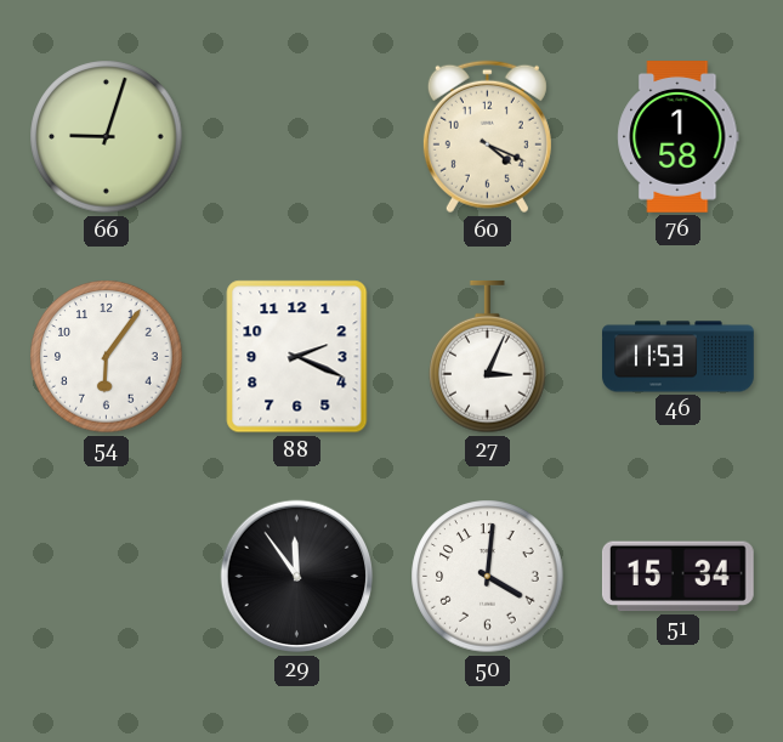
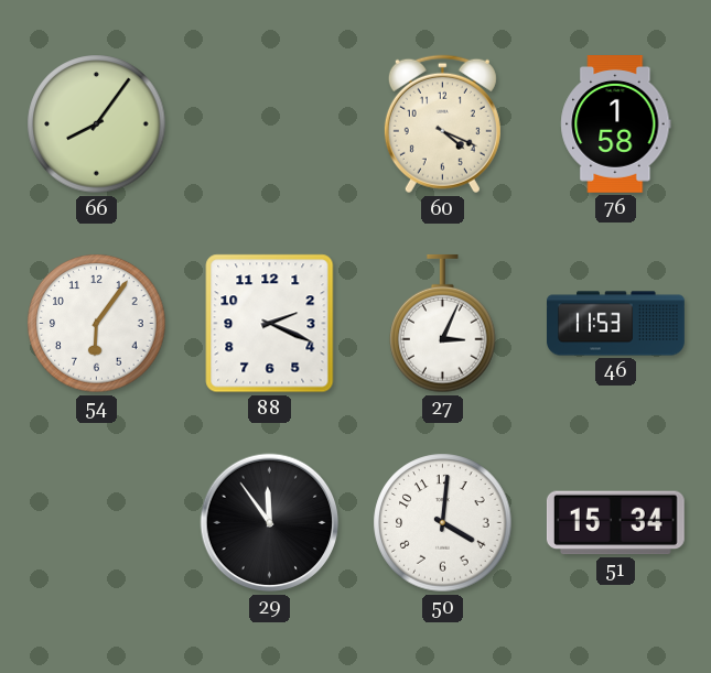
66: 9:03 -> 8:06 (97, 124)
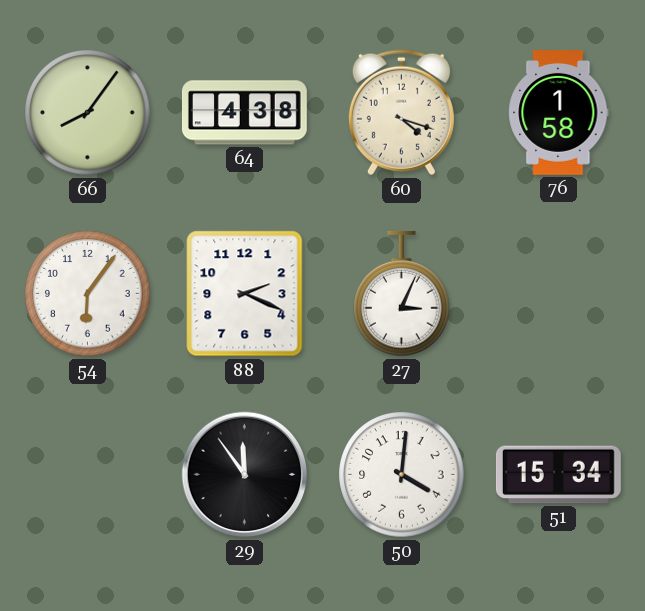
64: none -> 4:38 (244, 113)
60: 4:19 -> 4:18 (401, 113)
46: 11:53 -> none (616, 324)
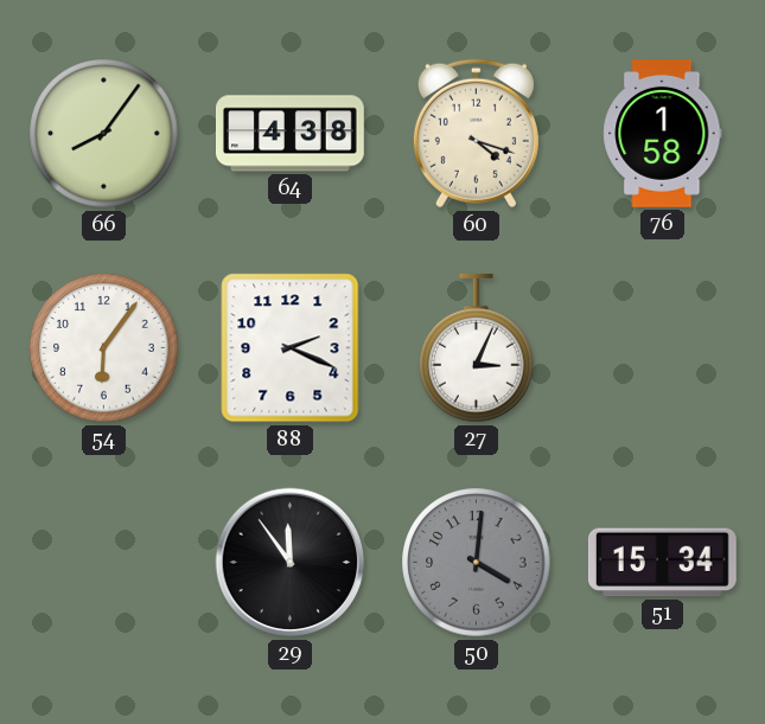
50 dial: white -> grey (477, 563)
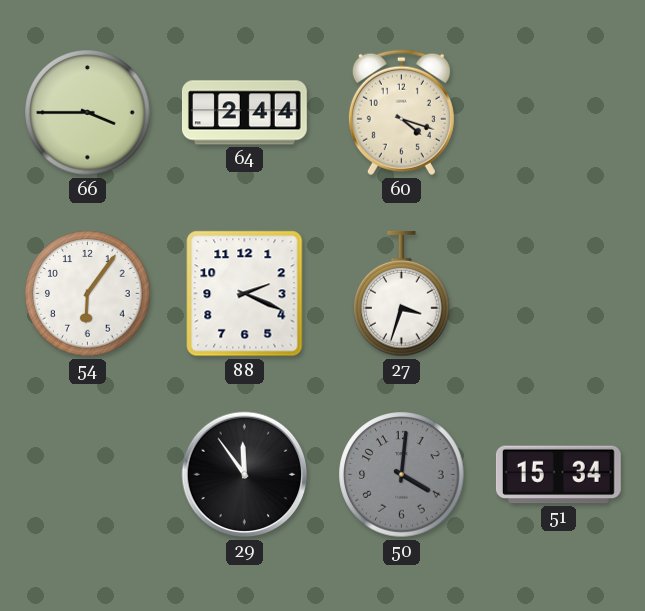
66: 8:06 -> 3:45 (88, 113)
64: 4:38 -> 2:44 (244, 113)
76: 1:58 -> none (663, 134)
27: 3:04 -> 3:33 (402, 294)
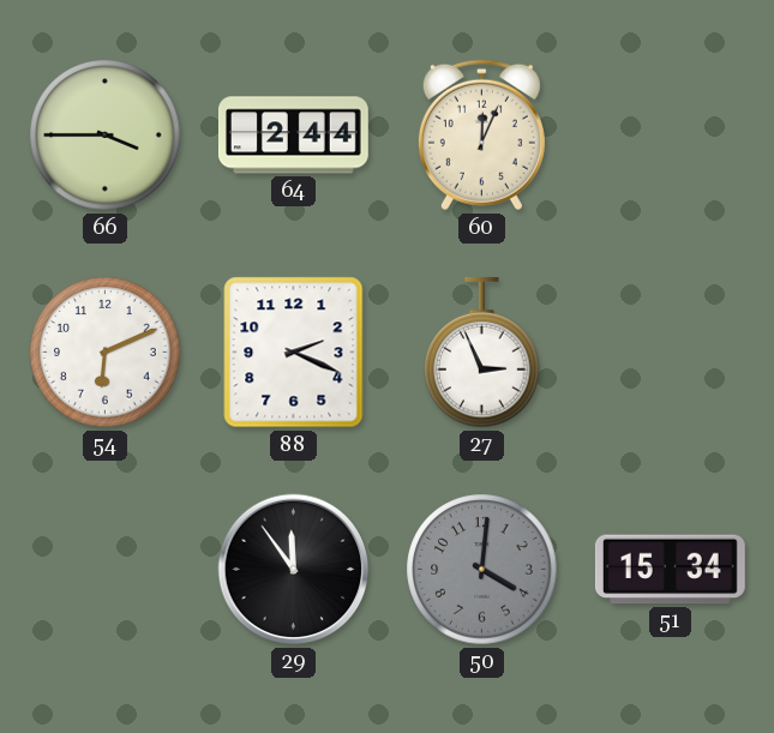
60: 4:18 -> 12:04 (481, 136)
54: 6:06 -> 6:11 (106, 353)
27: 3:33 -> 2:56 (482, 353)
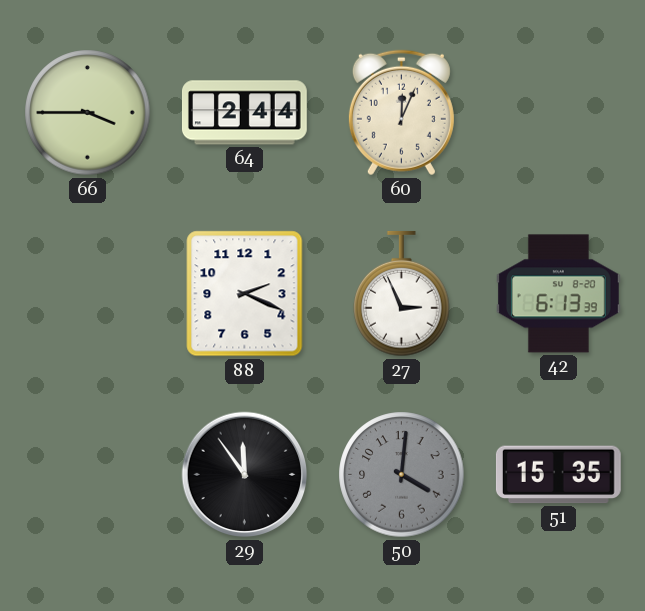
54: 6:11 -> none (106, 353)
42: none -> 6:13 (558, 294)
51: 15:34 -> 15:35 (558, 475)
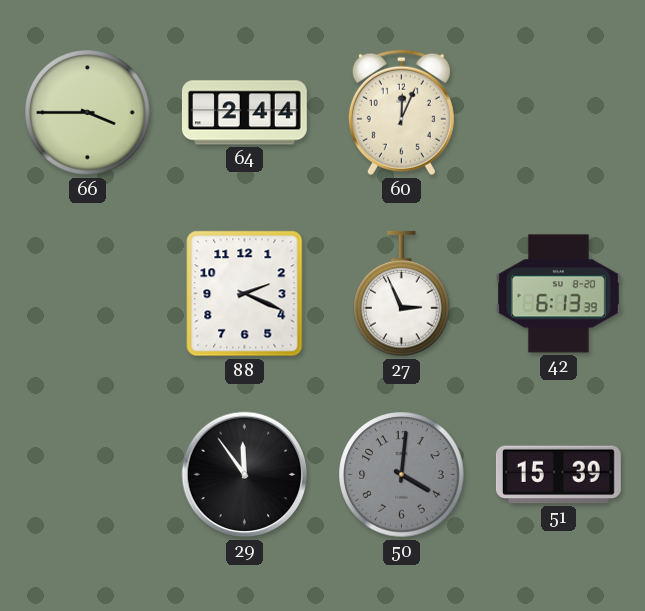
51: 15:35 -> 15:39 (558, 475)
